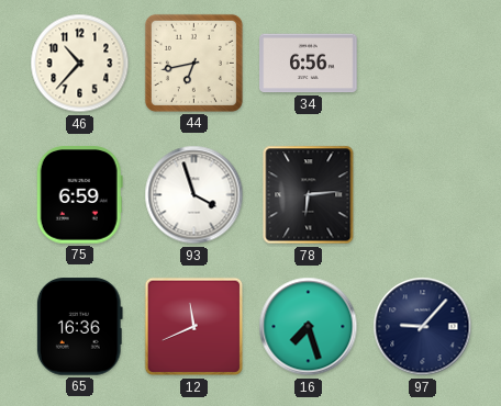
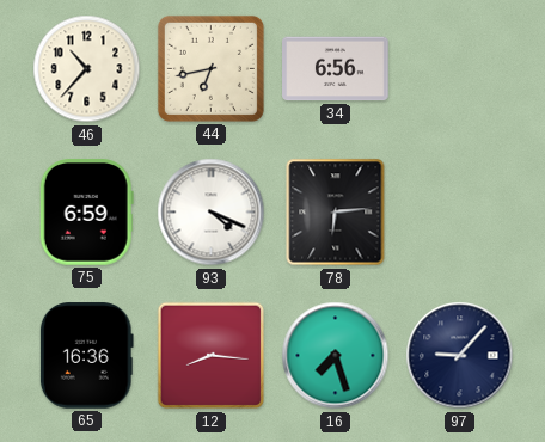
93: 3:57 -> 4:19 (212, 213)
12: 11:41 -> 8:16 (212, 356)
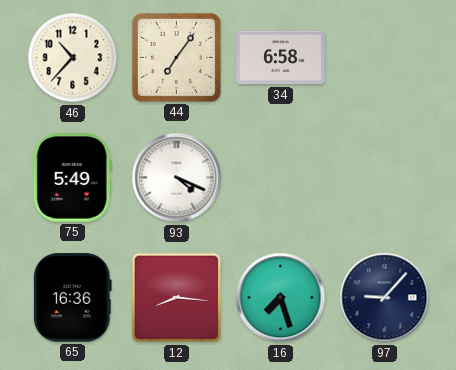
44: 6:43 -> 7:06 (176, 57)
34: 6:56 -> 6:58 (281, 58)
75: 6:59 -> 5:49 (72, 178)
78: 6:14 -> none (336, 213)
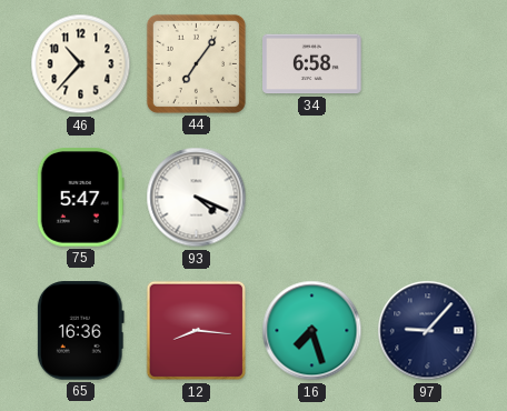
75: 5:49 -> 5:47 (80, 198)
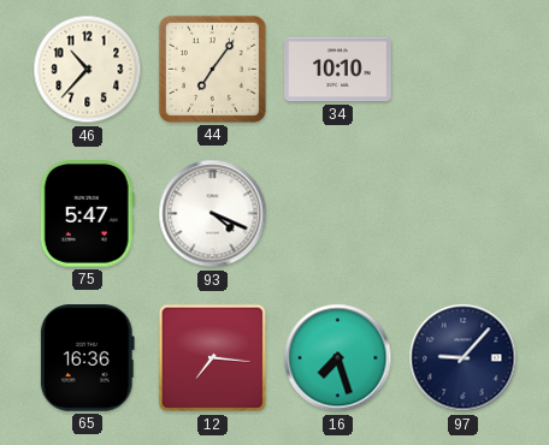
34: 6:58 -> 10:10 (338, 70)
12: 8:16 -> 7:16 (213, 358)
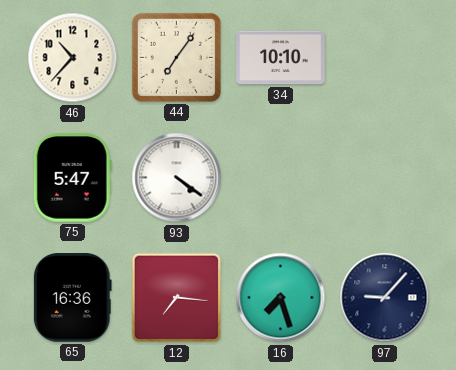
93: 4:19 -> 4:21 (177, 178)
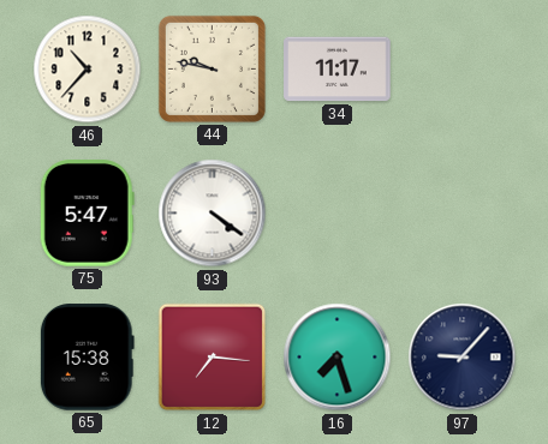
44: 7:06 -> 9:47 (212, 68)
34: 10:10 -> 11:17 (338, 70)
65: 16:36 -> 15:38 (87, 358)
